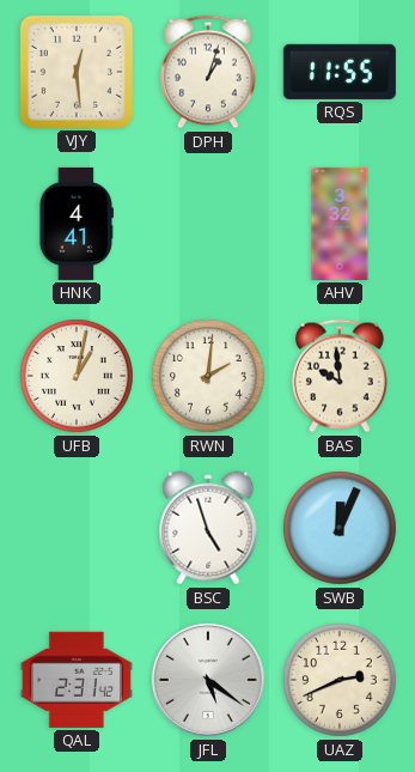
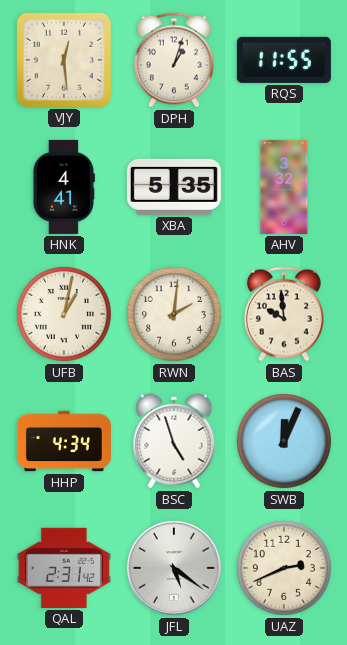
XBA: none -> 5:35 (174, 187)
HHP: none -> 4:34 (64, 441)
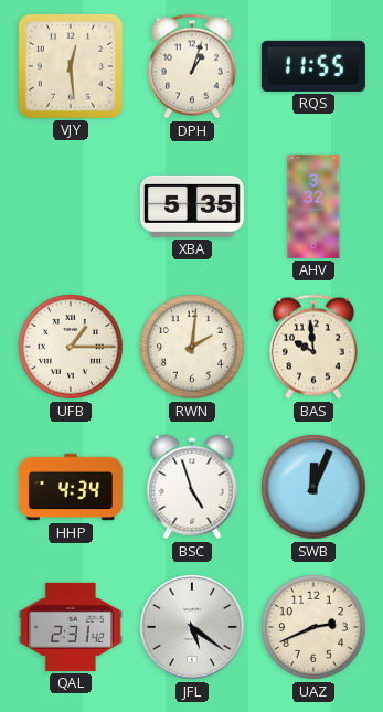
HNK: 4:41 -> none (63, 187)
UFB: 1:02 -> 1:15 (71, 347)
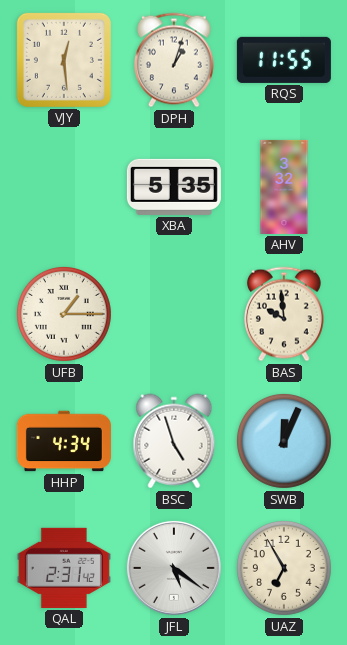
RWN: 2:01 -> none (192, 347)
UAZ: 2:41 -> 6:55 (284, 568)
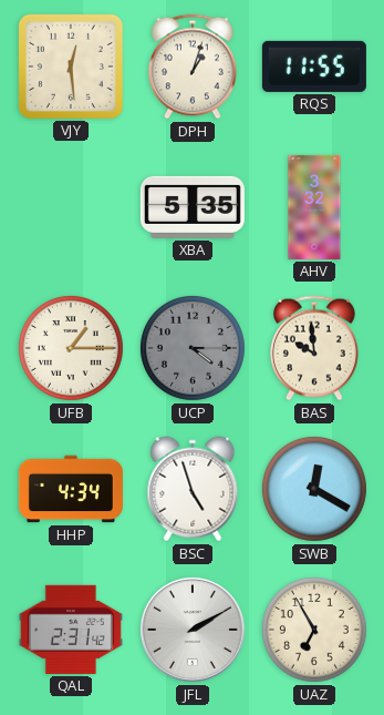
UCP: none -> 4:15 (193, 348)
SWB: 12:04 -> 12:20 (314, 489)
JFL: 5:21 -> 2:10 (193, 630)
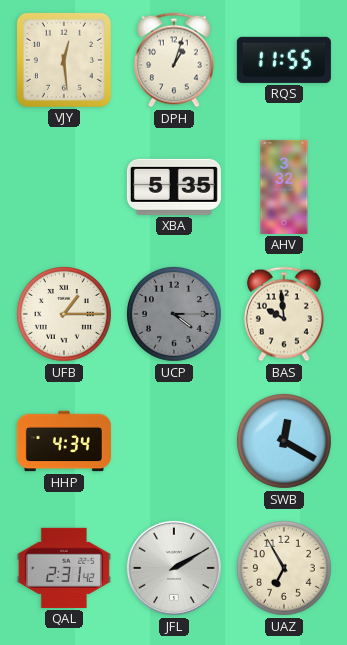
BSC: 4:57 -> none (193, 489)
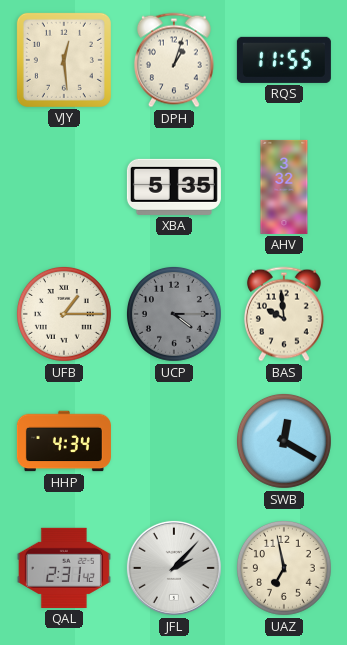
JFL: 2:10 -> 2:07 (174, 568)
UAZ: 6:55 -> 6:58 (284, 568)
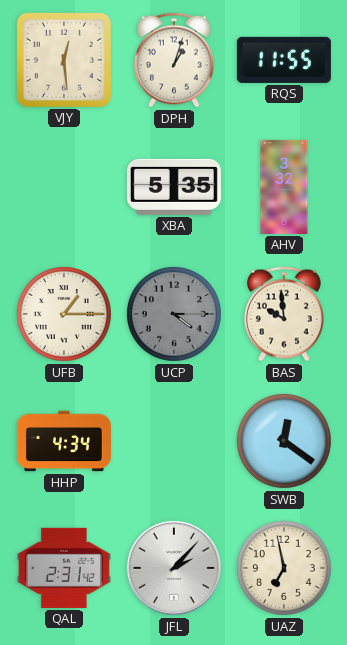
SWB: 12:20 -> 12:21 (284, 441)
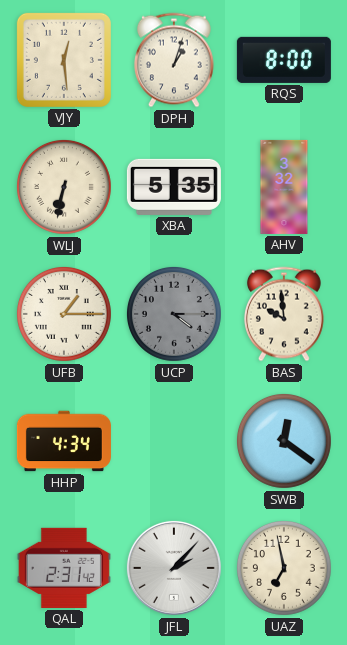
RQS: 11:55 -> 8:00 (284, 60)
WLJ: none -> 6:32 (64, 187)
